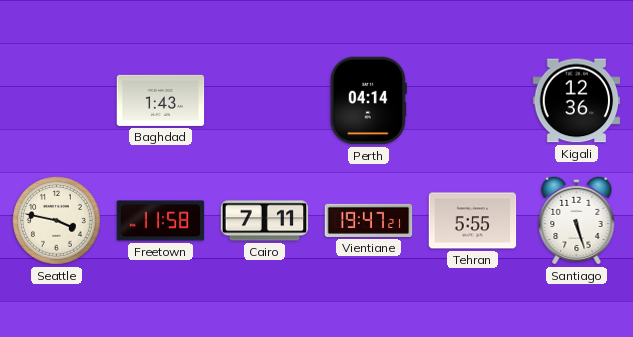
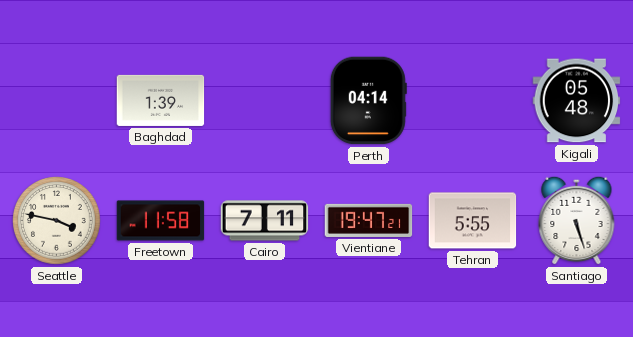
Baghdad: 1:43 -> 1:39 (161, 100)
Kigali: 12:36 -> 05:48 (577, 101)
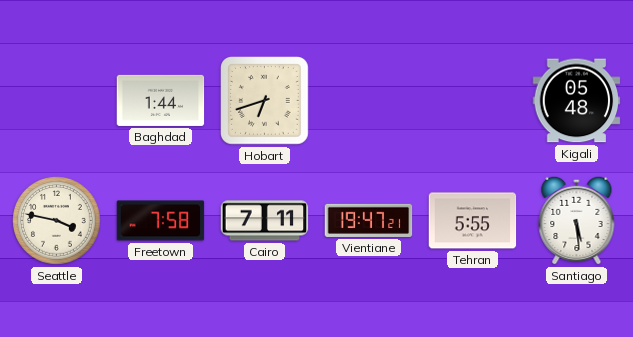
Baghdad: 1:39 -> 1:44 (161, 100)
Hobart: none -> 6:42 (265, 101)
Perth: 04:14 -> none (368, 101)
Freetown: 11:58 -> 7:58 (161, 221)
Santiago: 5:27 -> 5:29 (577, 220)
